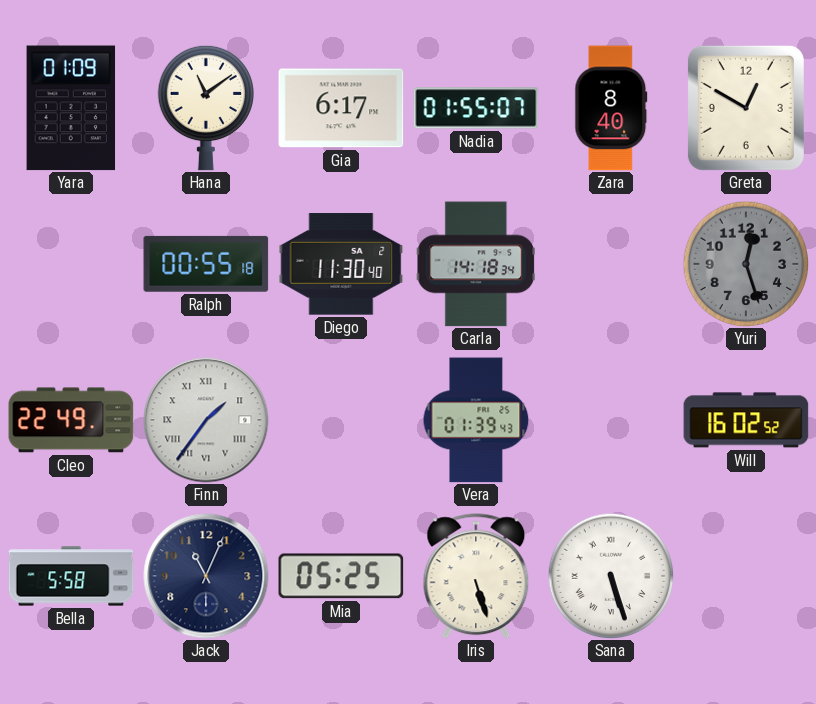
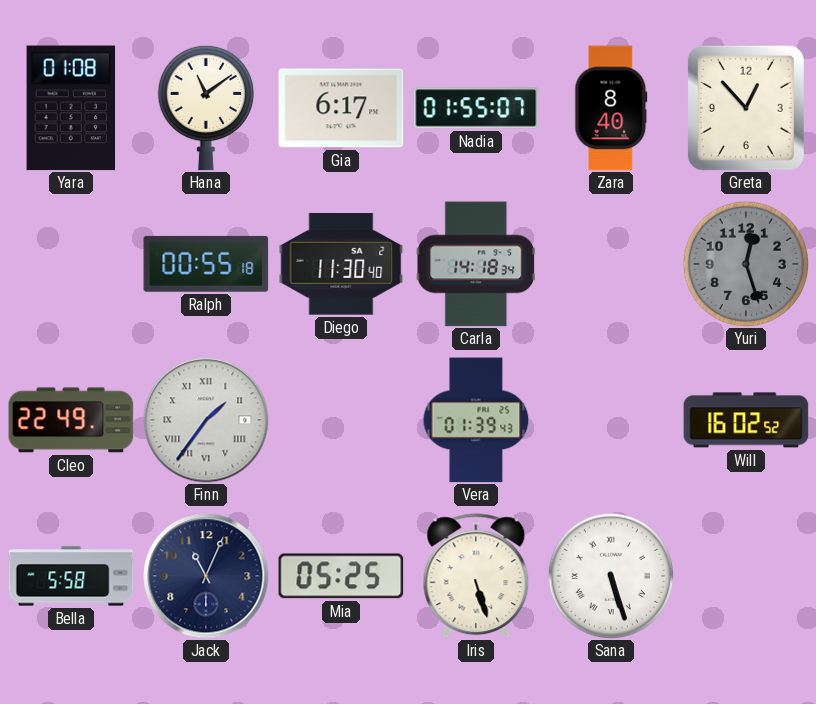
Yara: 01:09 -> 01:08 (71, 108)
Greta: 12:50 -> 12:53 (746, 108)
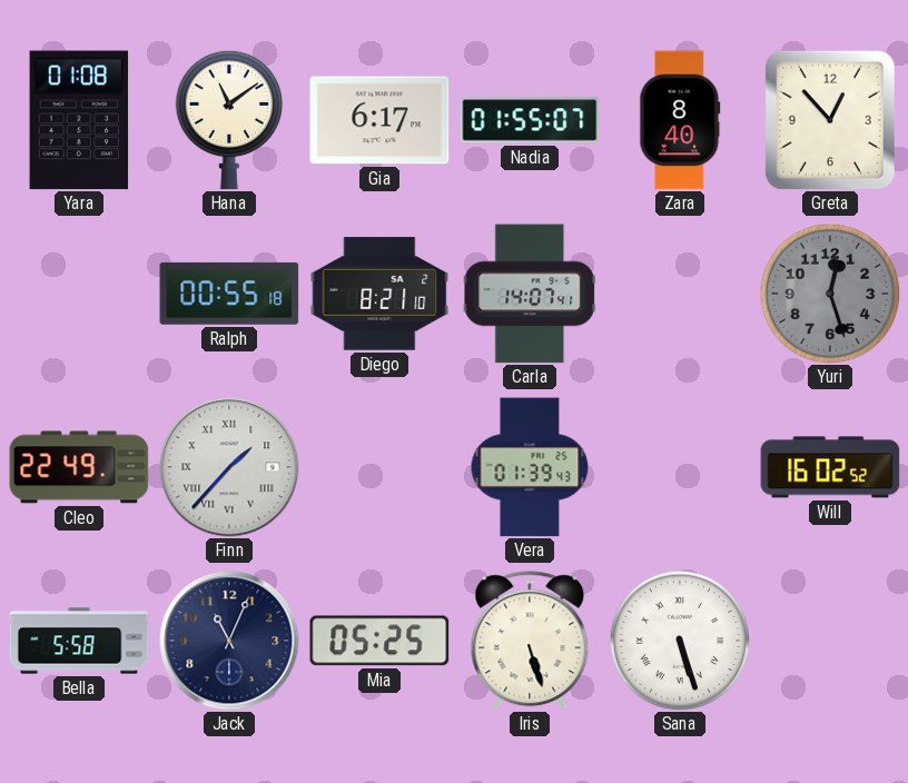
Diego: 11:30 -> 8:21 (379, 294)
Carla: 14:18 -> 14:07 (530, 294)
Finn: 1:36 -> 1:37 (229, 467)
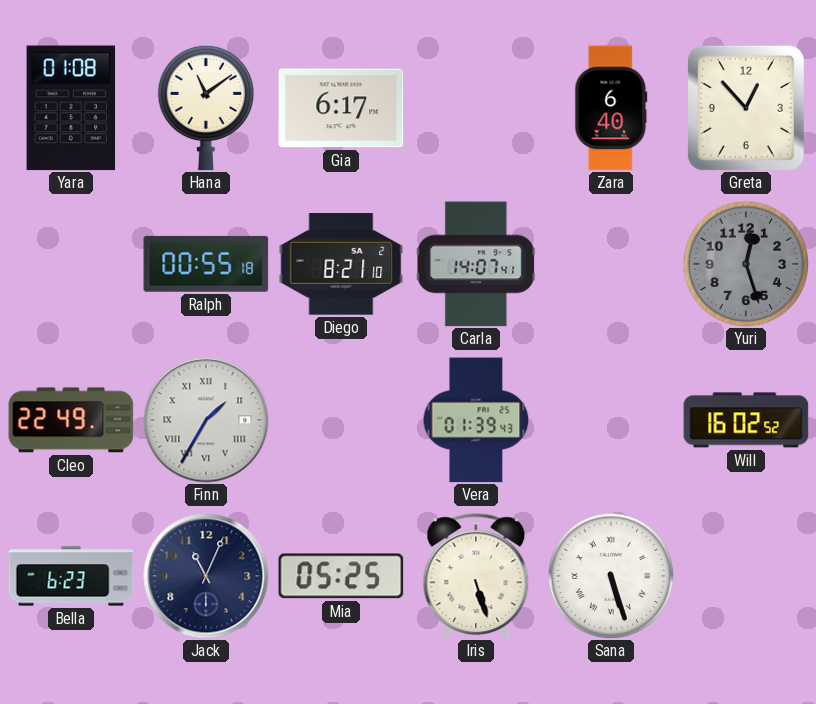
Nadia: 01:55 -> none (530, 120)
Zara: 8:40 -> 6:40 (611, 108)
Finn: 1:37 -> 1:35 (206, 420)
Bella: 5:58 -> 6:23 (71, 576)
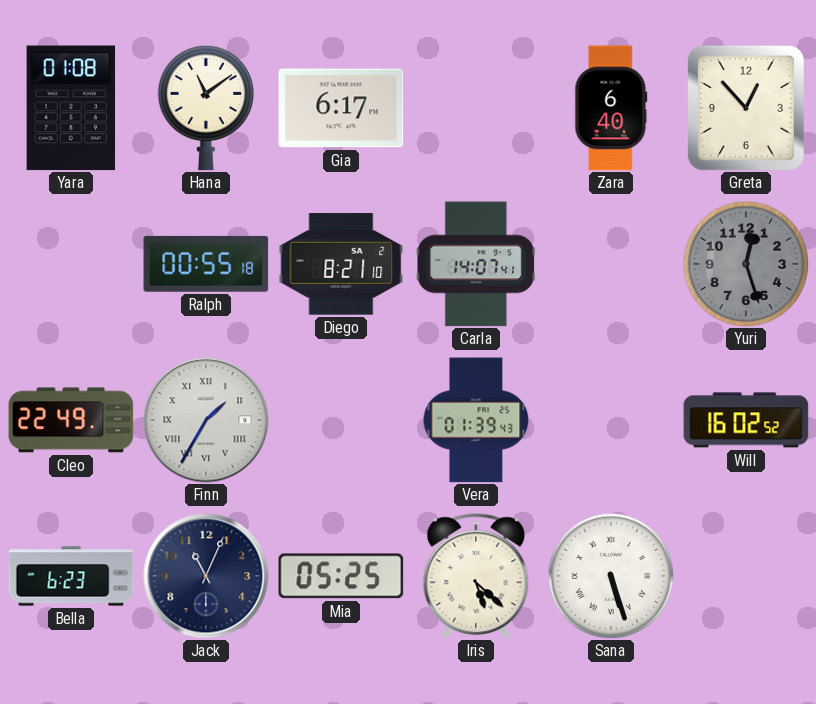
Iris: 5:27 -> 5:22 (476, 576)
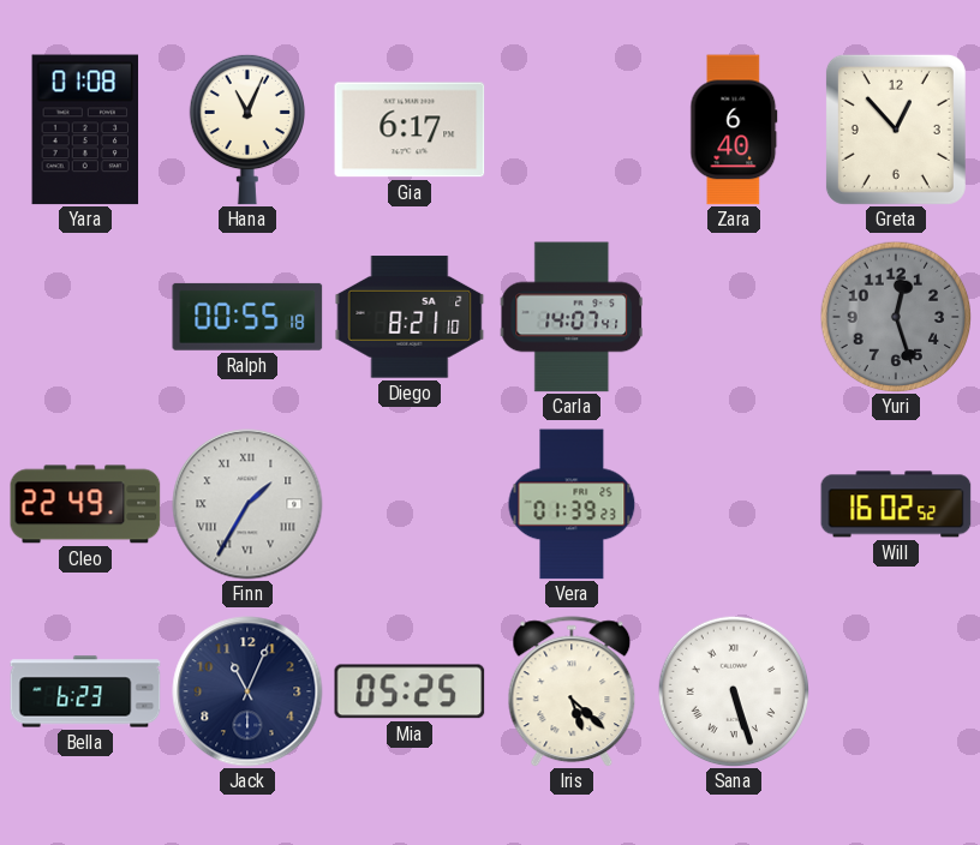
Hana: 11:09 -> 11:04 (246, 130)
Vera: 01:39:43 -> 01:39:23 (572, 504)
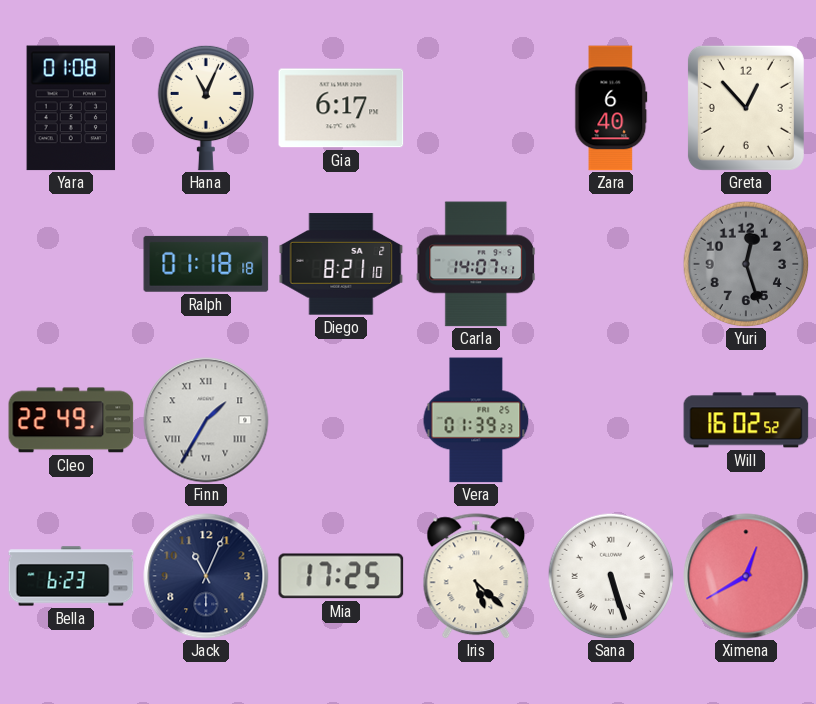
Ralph: 00:55 -> 01:18 (206, 264)
Mia: 05:25 -> 17:25 (341, 576)
Ximena: none -> 12:40 (746, 576)
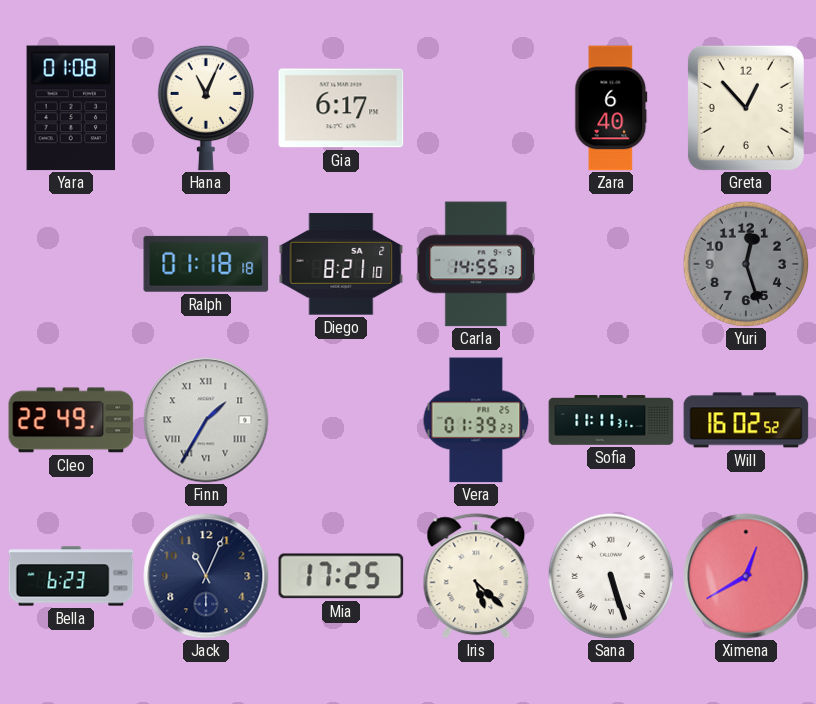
Carla: 14:07 -> 14:55 (476, 264)
Sofia: none -> 11:11 (611, 420)
